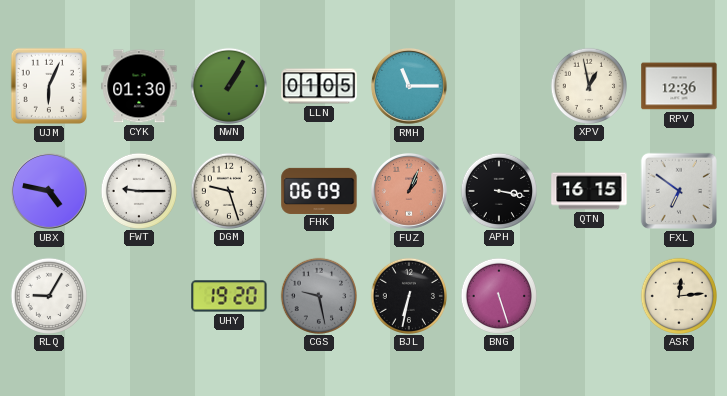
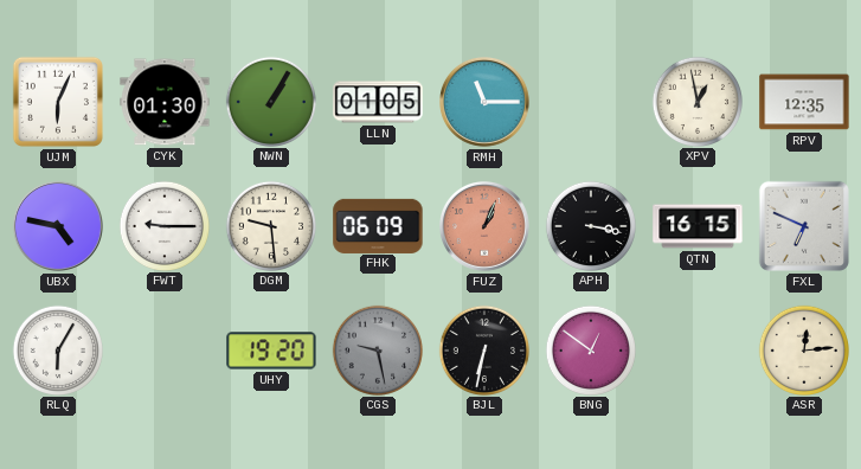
RPV: 12:36 -> 12:35 (804, 102)
DGM: 9:27 -> 9:29 (270, 225)
FXL: 6:51 -> 6:49 (804, 226)
RLQ: 9:05 -> 6:05 (57, 349)
BNG: 5:27 -> 12:51 (590, 349)
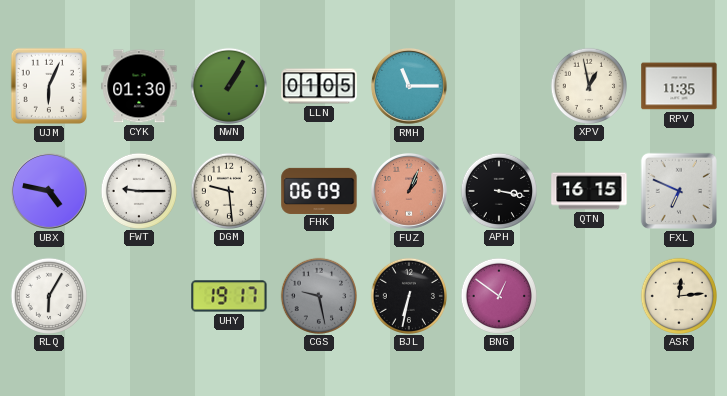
RPV: 12:35 -> 11:35 (679, 86)
UHY: 19:20 -> 19:17 (229, 296)
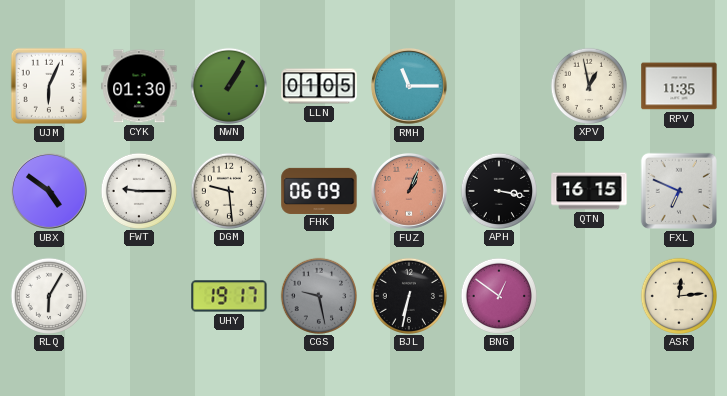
UBX: 4:47 -> 4:51 (50, 192)
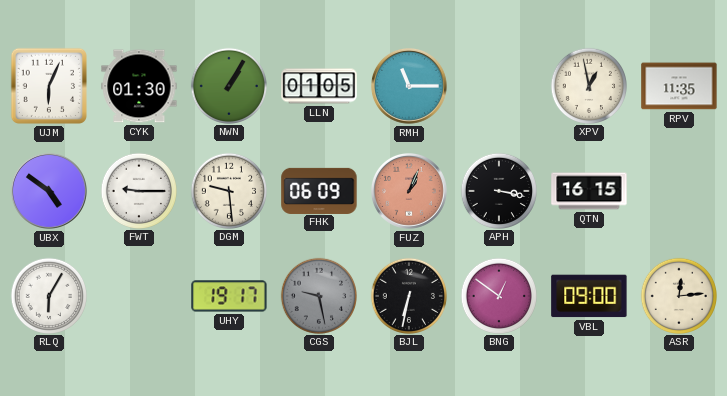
FXL: 6:49 -> none (679, 191)
VBL: none -> 09:00 (589, 296)
